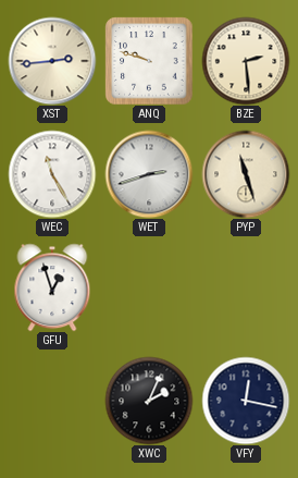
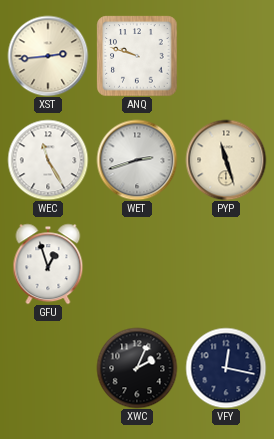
BZE: 2:29 -> none (246, 61)
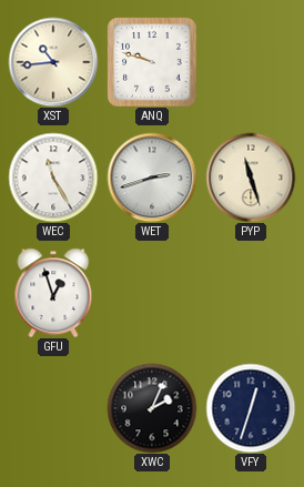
XST: 2:44 -> 10:44 (53, 62)
VFY: 12:17 -> 12:33 (251, 408)
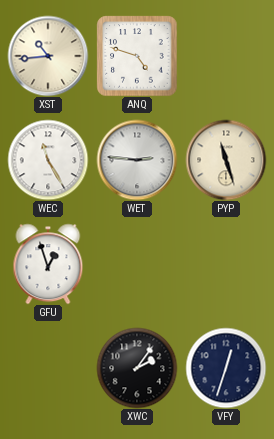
ANQ: 9:48 -> 4:48 (137, 56)
WET: 2:42 -> 2:46 (137, 160)
XWC: 2:04 -> 2:06 (137, 368)
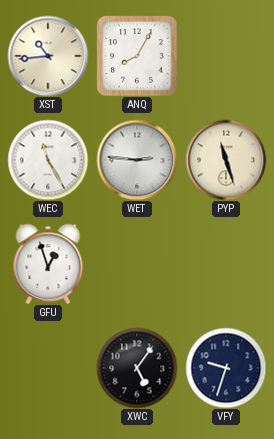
ANQ: 4:48 -> 8:05 (137, 56)
XWC: 2:06 -> 5:06 (137, 368)
VFY: 12:33 -> 9:33 (226, 368)
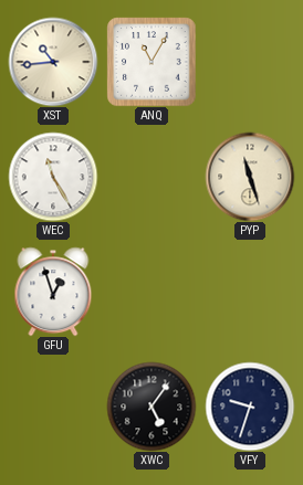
ANQ: 8:05 -> 11:05 (151, 62)
WET: 2:46 -> none (137, 160)
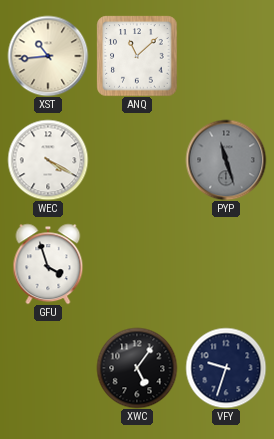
ANQ: 11:05 -> 11:08 (137, 56)
WEC: 11:25 -> 4:20 (48, 160)
PYP dial: cream -> grey (226, 160)
GFU: 12:57 -> 3:57 (48, 264)
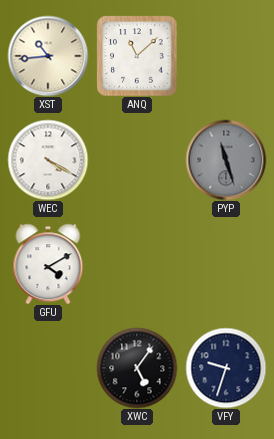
GFU: 3:57 -> 4:10 (48, 264)
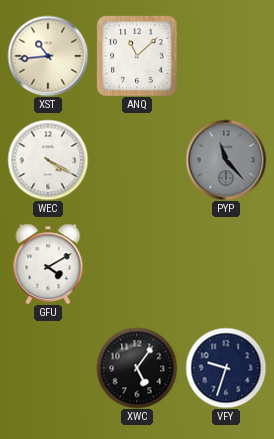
PYP: 11:27 -> 11:23 (226, 160)
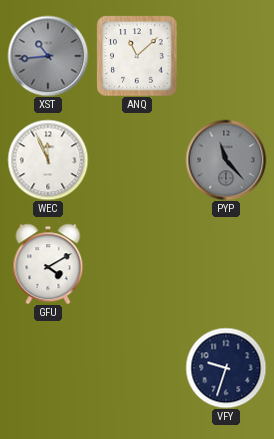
XST dial: cream -> grey (48, 56)
WEC: 4:20 -> 11:56 (48, 160)
XWC: 5:06 -> none (137, 368)
